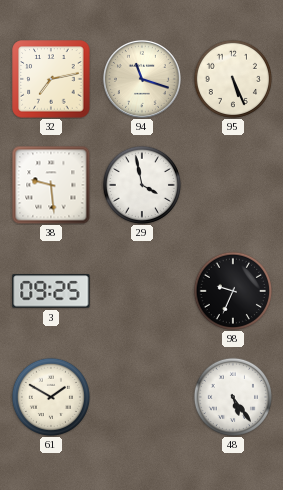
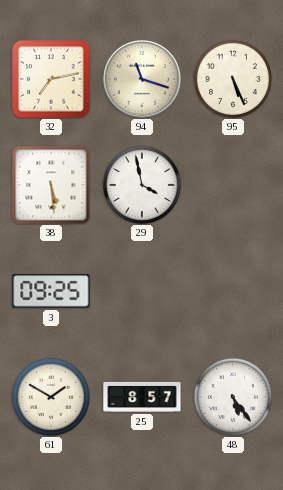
38: 9:29 -> 5:29 (51, 185)
98: 9:34 -> none (232, 290)
25: none -> 8:57 (142, 397)
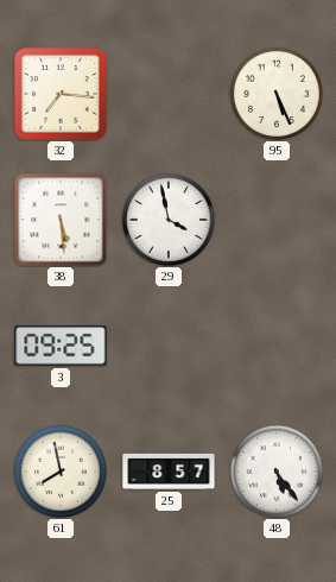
32: 7:13 -> 7:16 (61, 94)
94: 11:18 -> none (142, 79)
61: 1:50 -> 7:58 (59, 470)
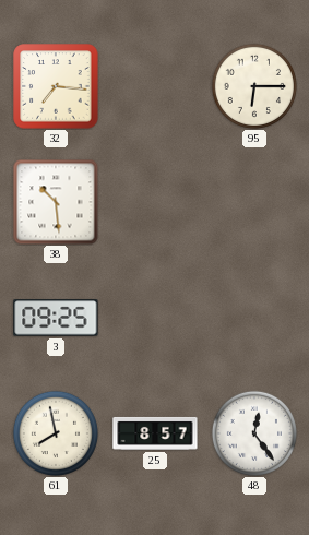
95: 5:26 -> 6:15 (253, 85)
38: 5:29 -> 10:29 (56, 202)
29: 3:58 -> none (167, 219)
48: 5:24 -> 12:24 (253, 432)
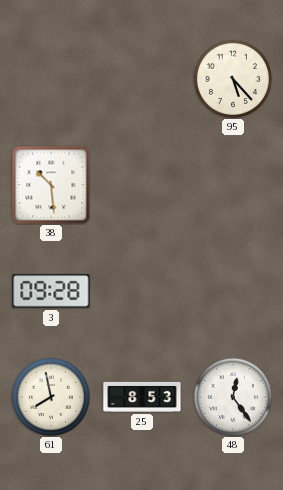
32: 7:16 -> none (56, 86)
95: 6:15 -> 5:23 (232, 78)
3: 09:25 -> 09:28 (51, 291)
25: 8:57 -> 8:53 (142, 397)
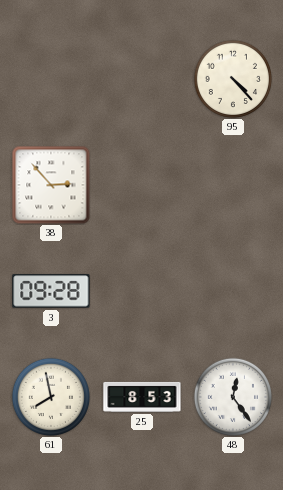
95: 5:23 -> 4:23 (232, 78)
38: 10:29 -> 2:53 (51, 185)
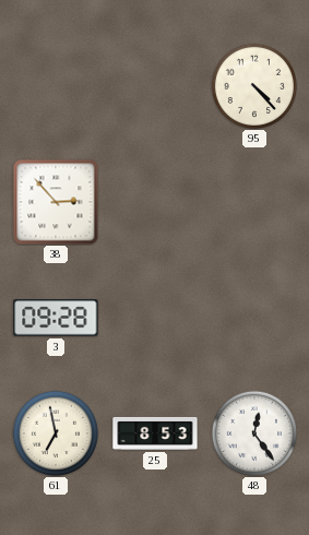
61: 7:58 -> 6:58 (55, 432)
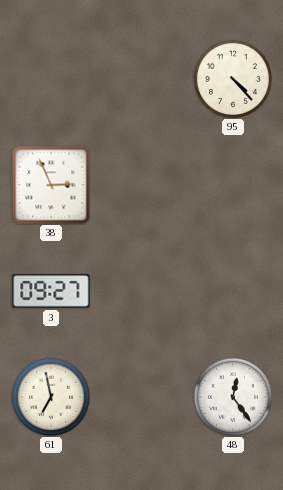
38: 2:53 -> 2:56 (51, 185)
3: 09:28 -> 09:27 (51, 291)
25: 8:53 -> none (155, 433)
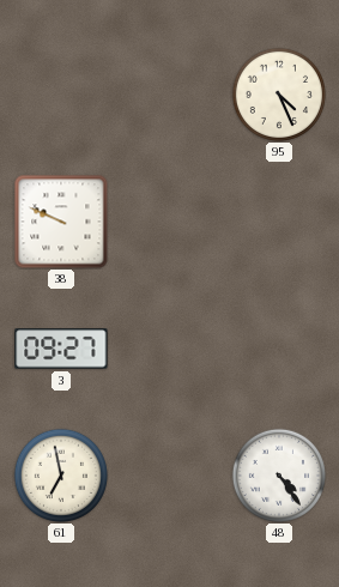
95: 4:23 -> 4:26 (278, 93)
38: 2:56 -> 9:49 (61, 222)
48: 12:24 -> 4:24 (278, 474)
